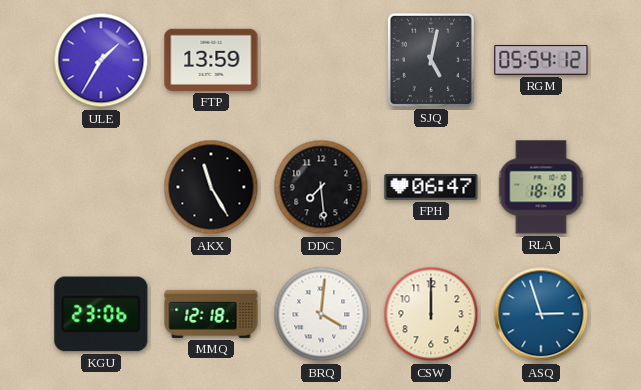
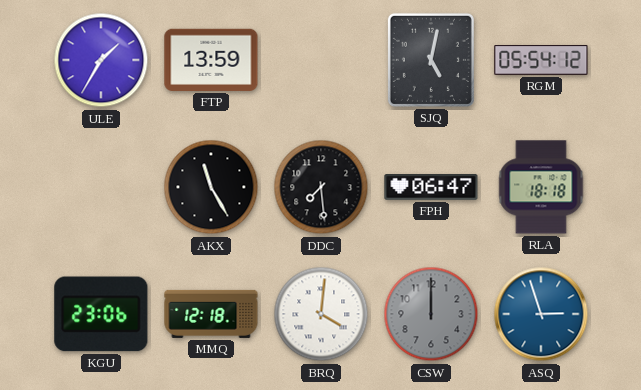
CSW dial: cream -> grey (431, 314)
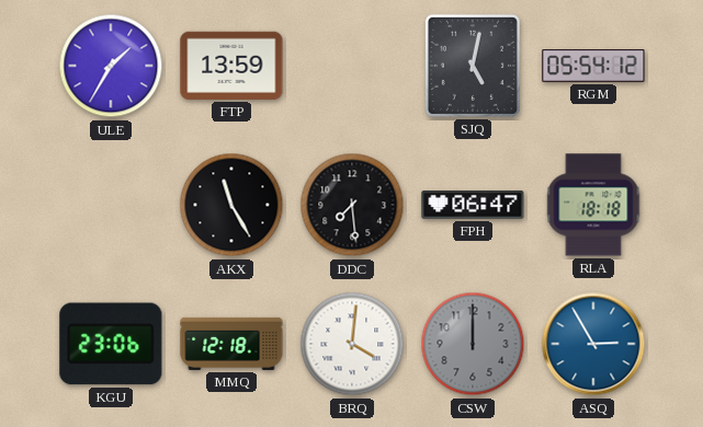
ASQ: 2:57 -> 2:55 (593, 344)
